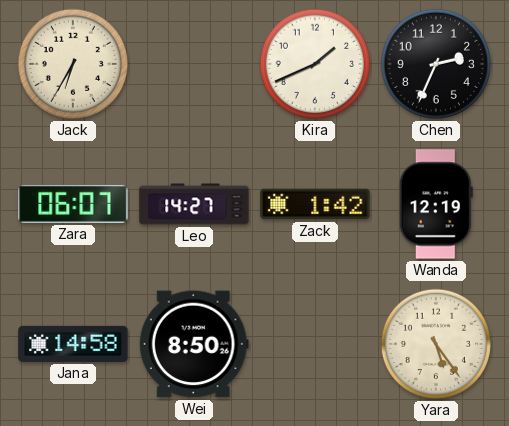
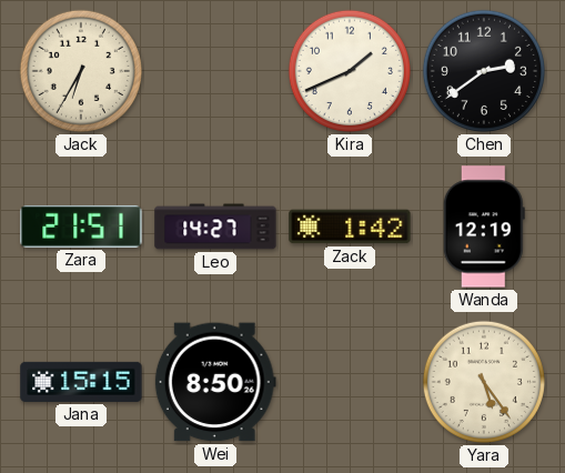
Chen: 2:34 -> 2:39 (484, 71)
Zara: 06:07 -> 21:51 (81, 227)
Jana: 14:58 -> 15:15 (81, 382)
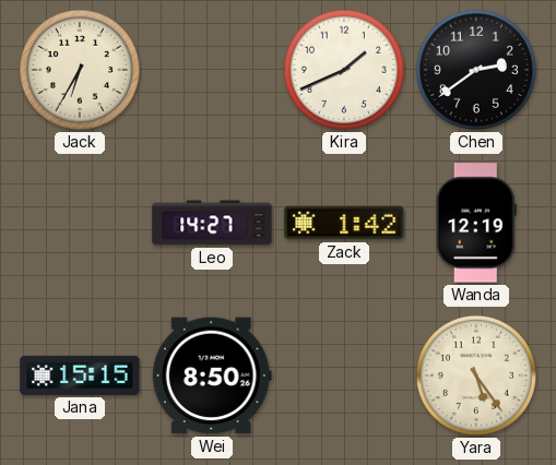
Zara: 21:51 -> none (81, 227)
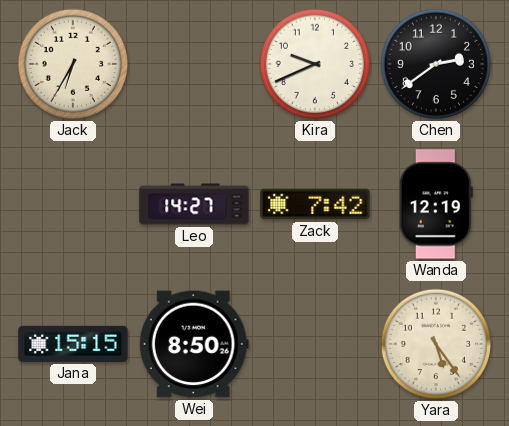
Kira: 1:41 -> 9:41 (315, 64)
Zack: 1:42 -> 7:42 (315, 204)
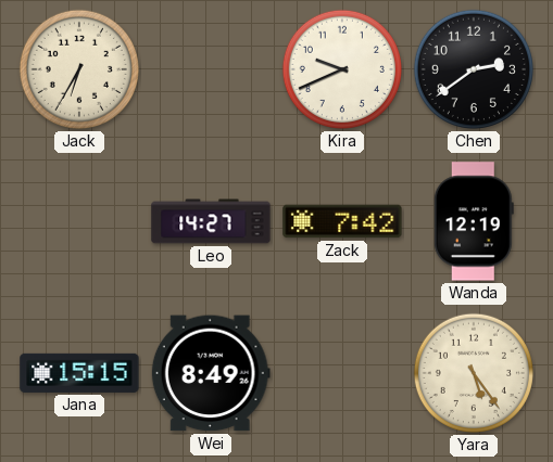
Wei: 8:50 -> 8:49 (211, 373)
